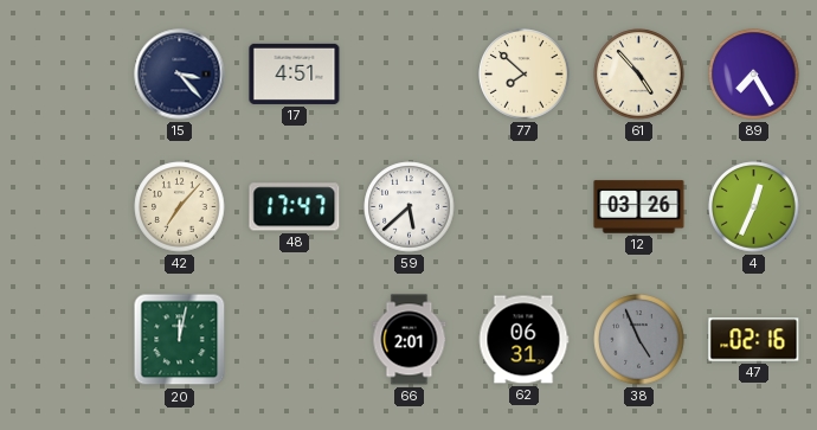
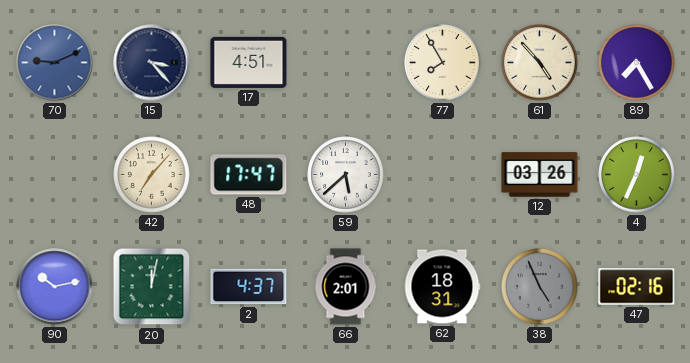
70: none -> 9:11 (55, 63)
77: 7:52 -> 7:55 (443, 63)
90: none -> 10:13 (55, 287)
2: none -> 4:37 (249, 287)
62: 06:31 -> 18:31 (442, 287)
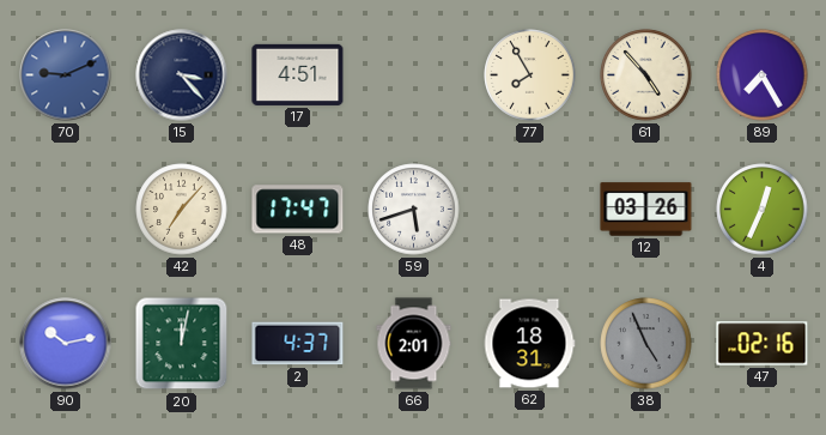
59: 5:38 -> 5:42 (414, 210)
